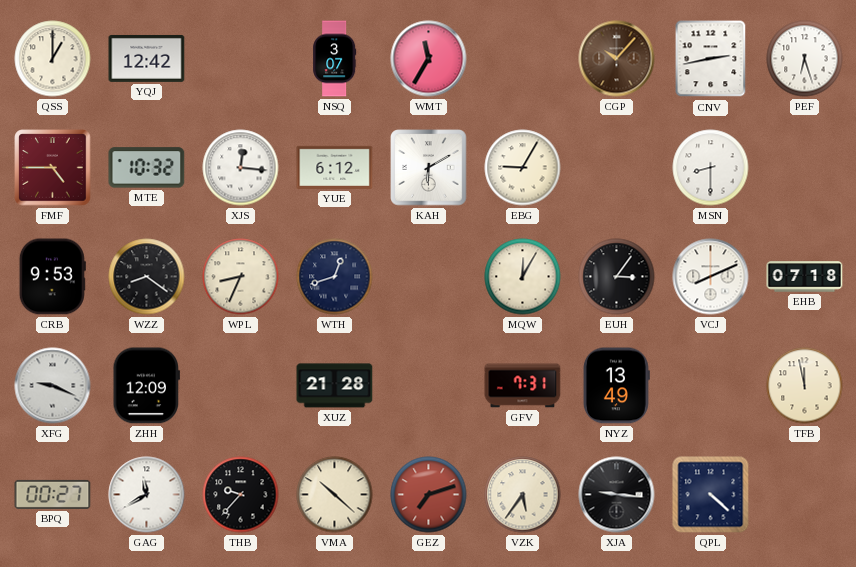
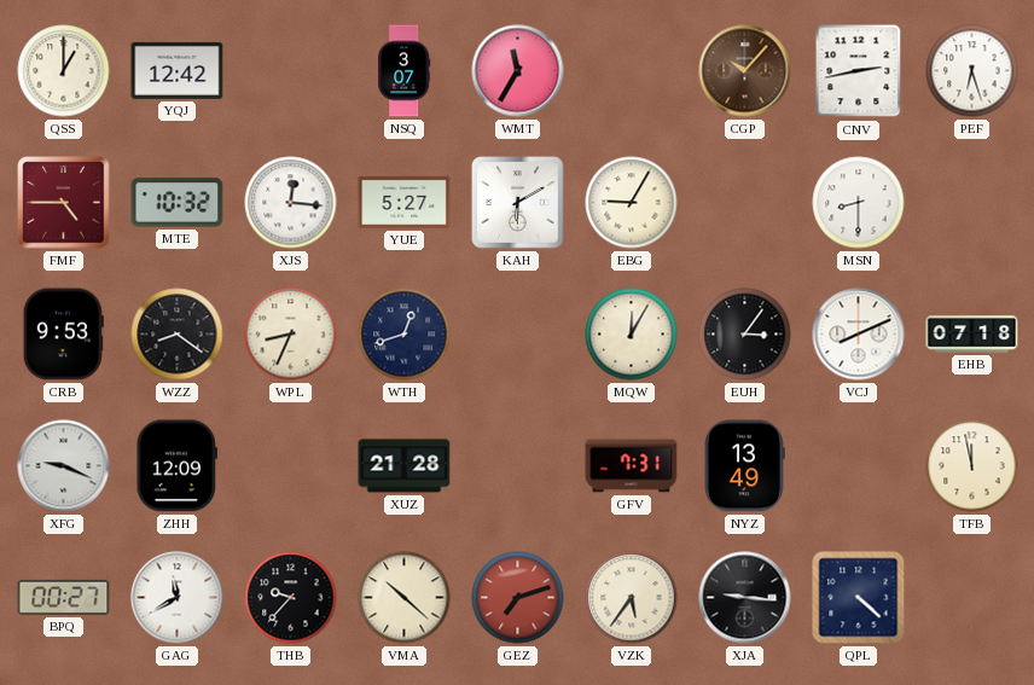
YUE: 6:12 -> 5:27 (405, 202)
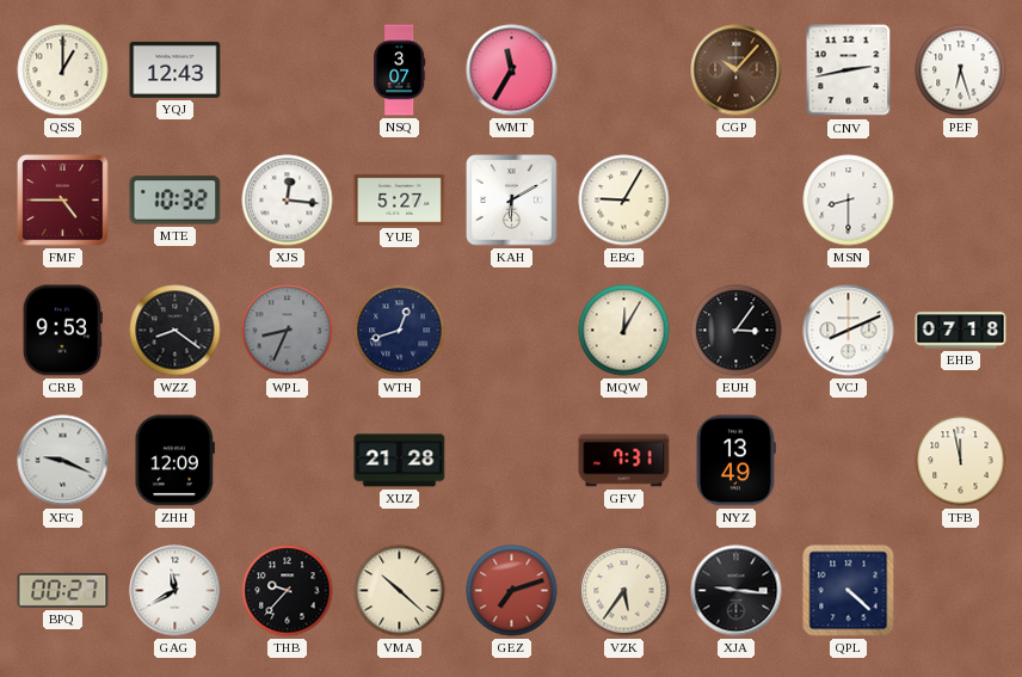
YQJ: 12:42 -> 12:43 (176, 69)
WPL dial: cream -> grey (288, 331)
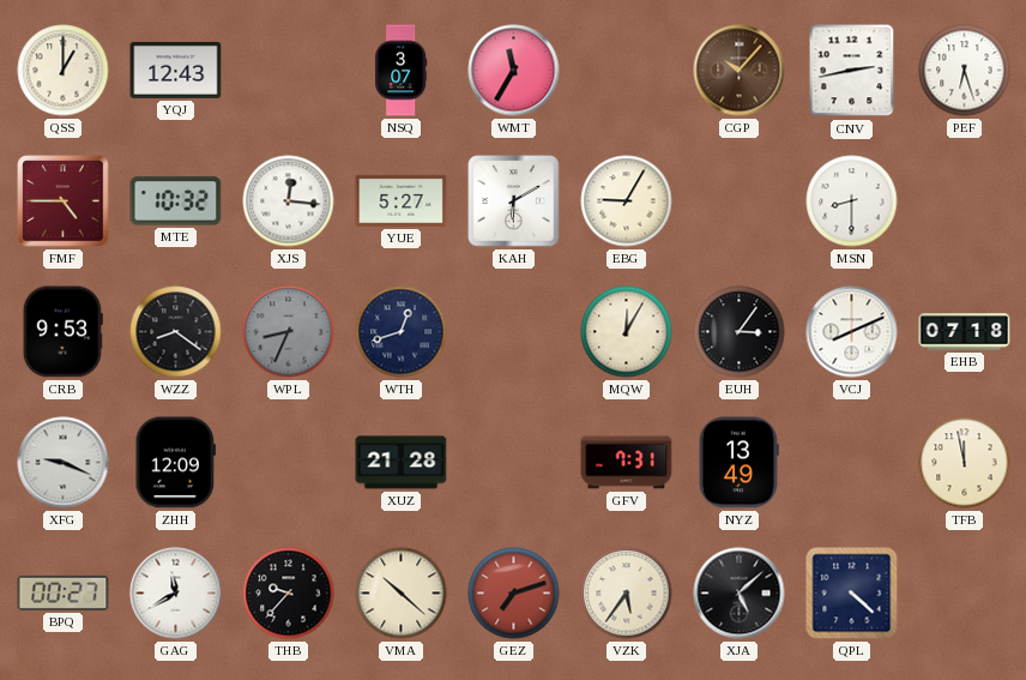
XJA: 9:16 -> 5:08 (740, 594)
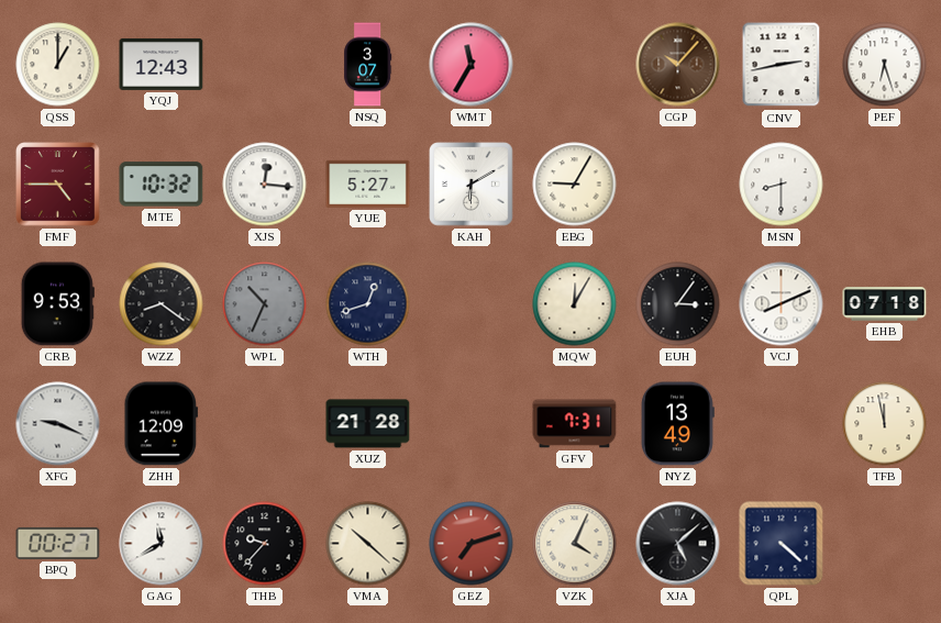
WPL: 8:34 -> 10:34 (265, 304)
VZK: 5:36 -> 4:04 (575, 544)
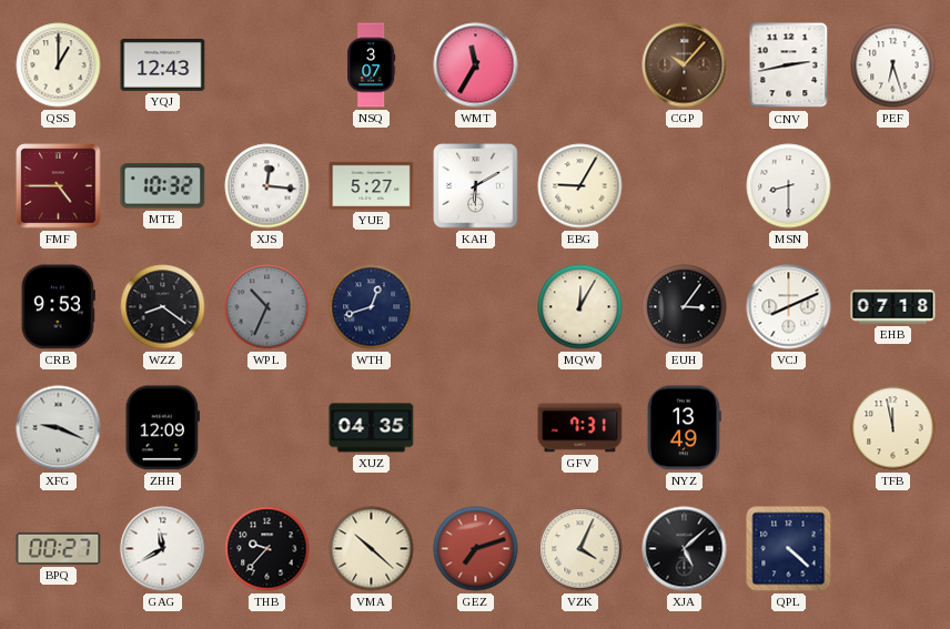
XUZ: 21:28 -> 04:35 (372, 428)
